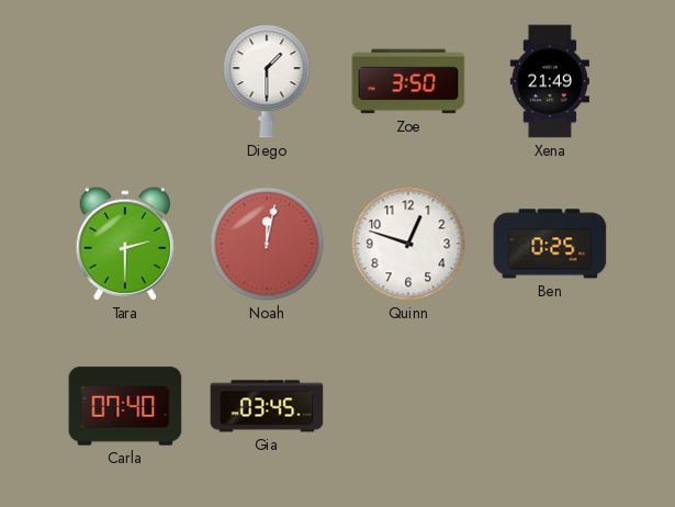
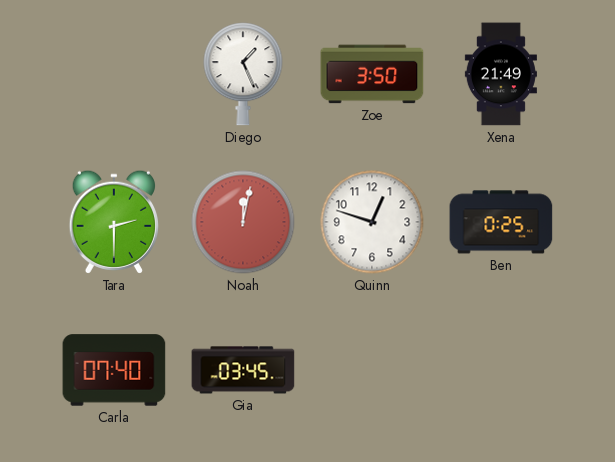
Diego: 1:30 -> 1:26 (243, 74)
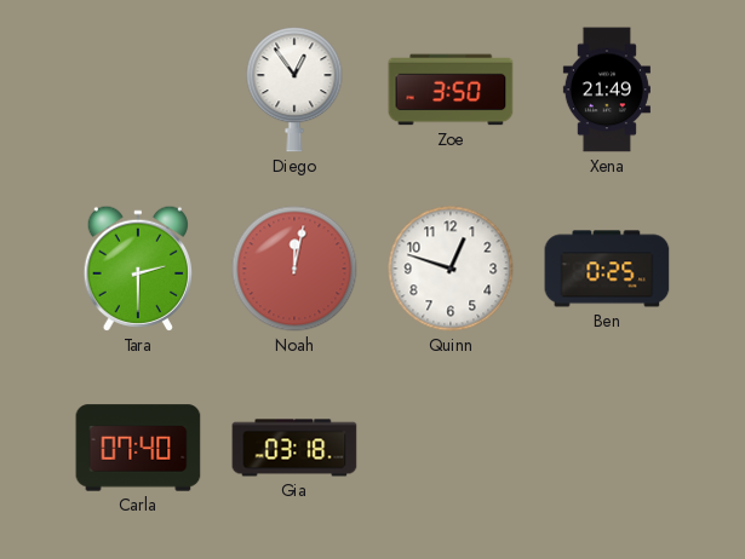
Diego: 1:26 -> 12:54 (294, 90)
Gia: 03:45 -> 03:18 (294, 448)
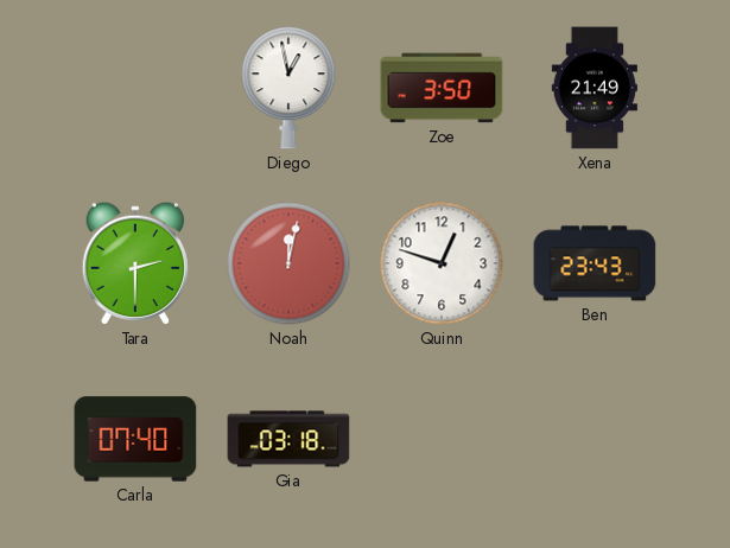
Diego: 12:54 -> 12:58 (288, 88)
Ben: 0:25 -> 23:43 (595, 263)
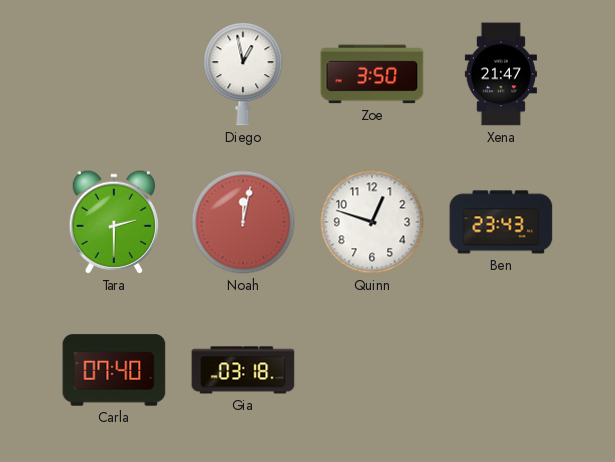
Xena: 21:49 -> 21:47 (501, 74)
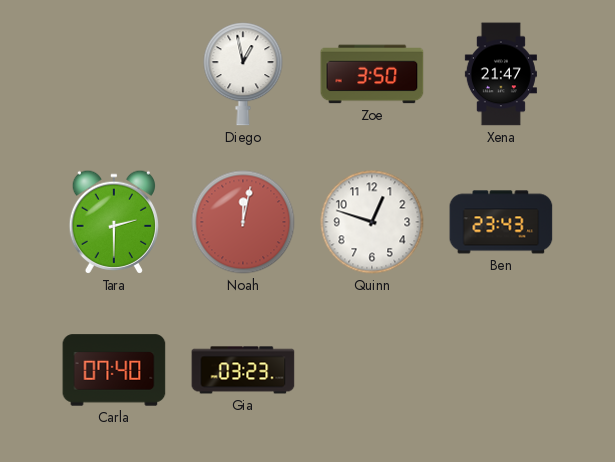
Gia: 03:18 -> 03:23 (243, 370)
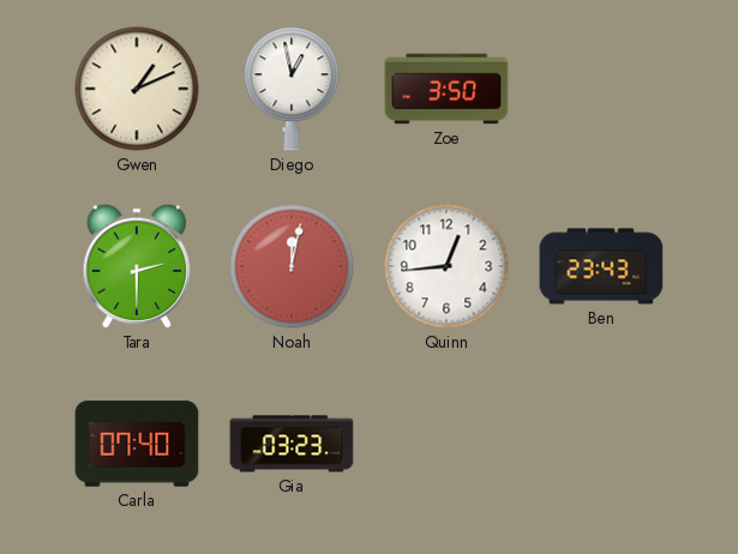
Gwen: none -> 1:11 (137, 89)
Xena: 21:47 -> none (501, 74)
Quinn: 12:48 -> 12:44 (446, 266)
